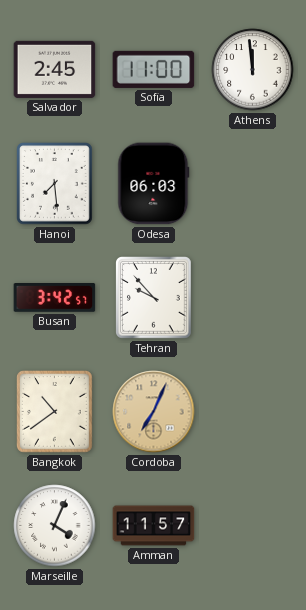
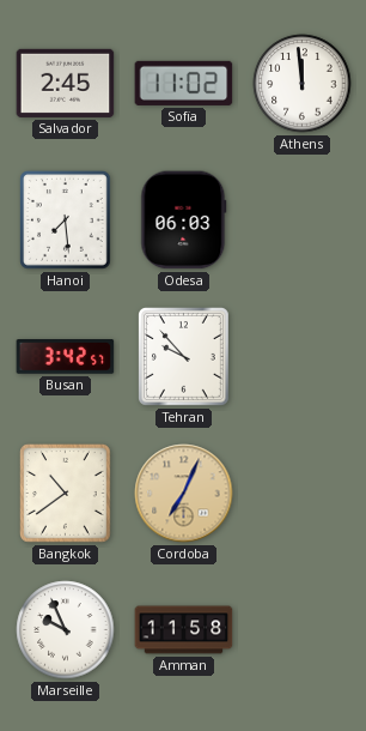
Sofia: 11:00 -> 11:02 (184, 83)
Marseille: 4:04 -> 9:56 (66, 630)
Amman: 11:57 -> 11:58 (184, 630)
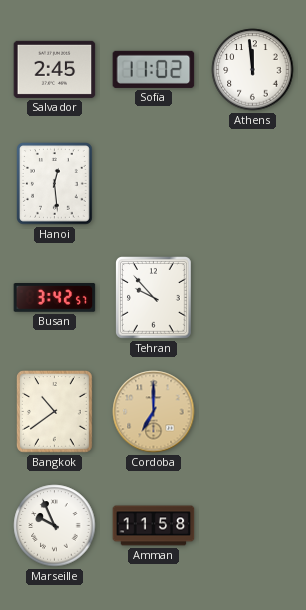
Hanoi: 7:29 -> 12:29 (55, 184)
Odesa: 06:03 -> none (184, 220)
Cordoba: 7:04 -> 7:00 (154, 412)
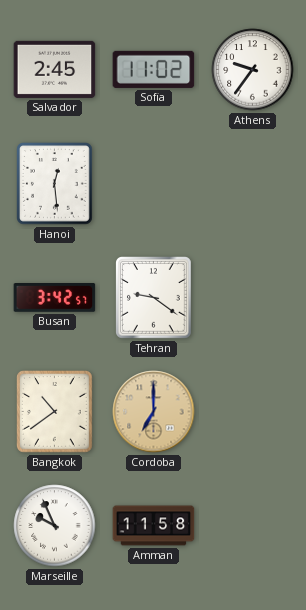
Athens: 11:59 -> 9:36 (253, 70)
Tehran: 9:53 -> 9:21 (154, 298)
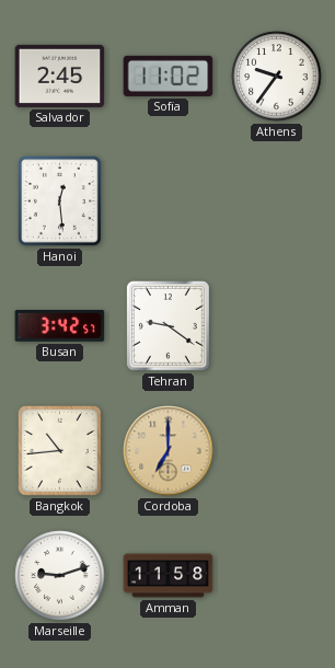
Bangkok: 10:39 -> 10:44 (60, 451)
Marseille: 9:56 -> 9:12 (60, 576)
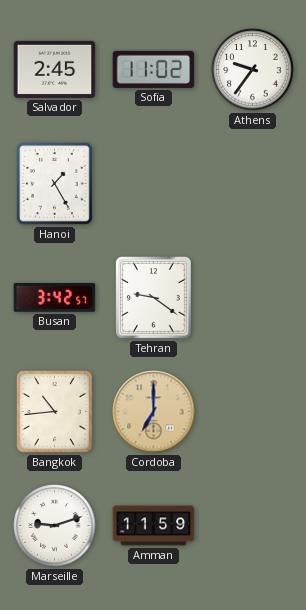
Hanoi: 12:29 -> 1:25 (55, 184)
Amman: 11:58 -> 11:59 (154, 526)
